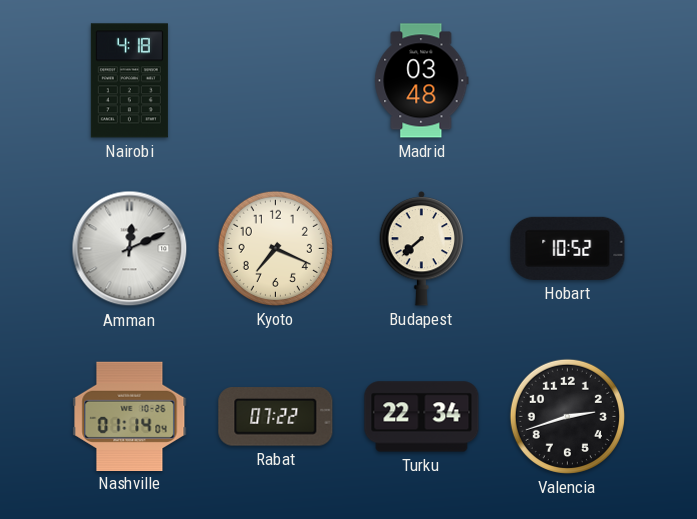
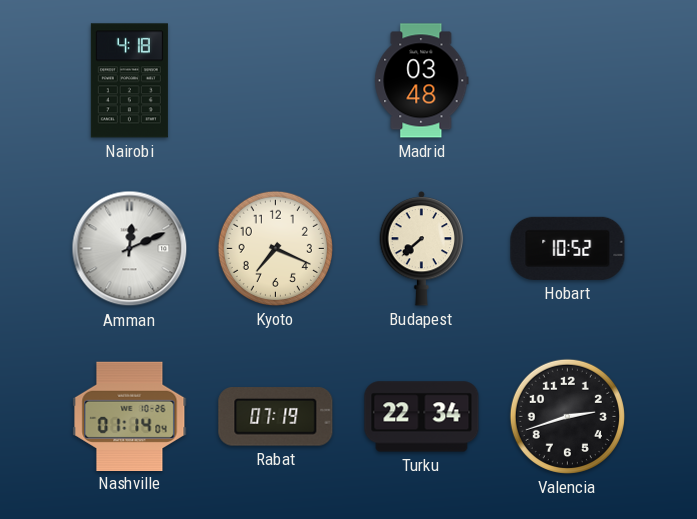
Rabat: 07:22 -> 07:19 (276, 417)
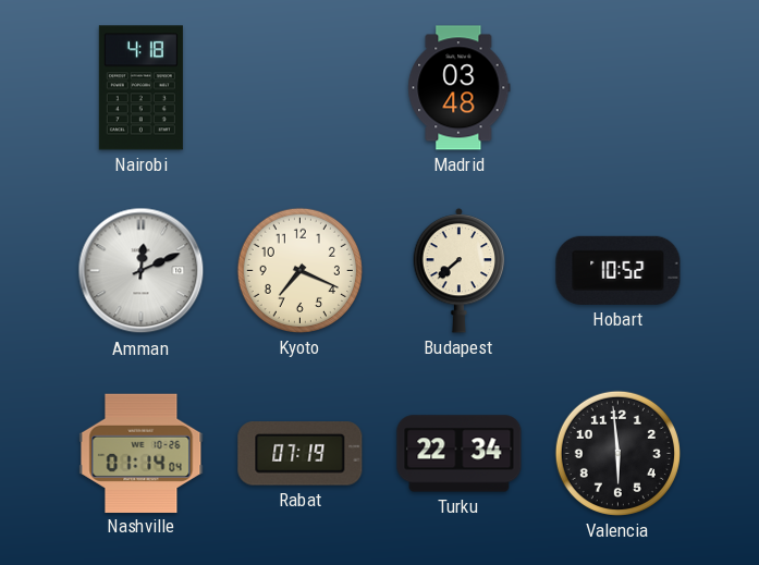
Valencia: 2:42 -> 5:59 (617, 453)
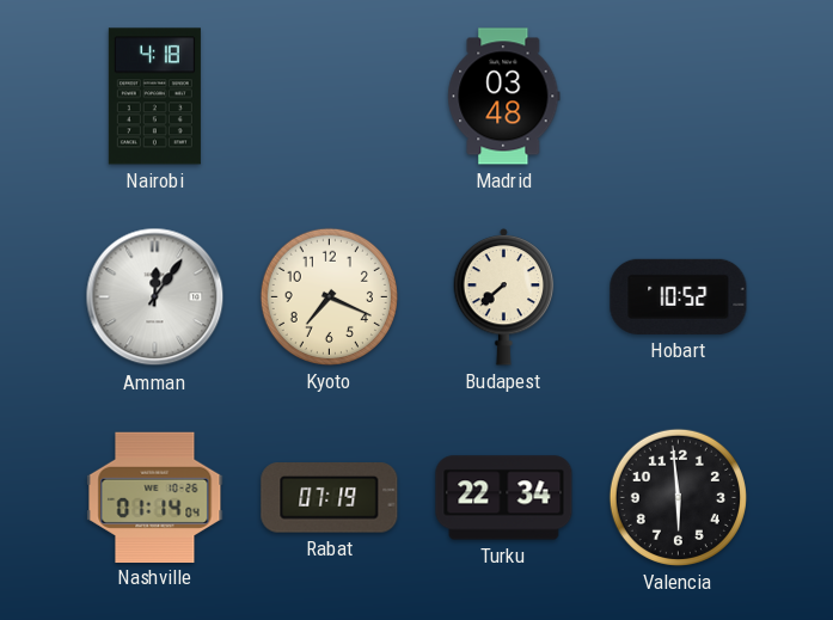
Amman: 12:11 -> 12:06 (155, 297)
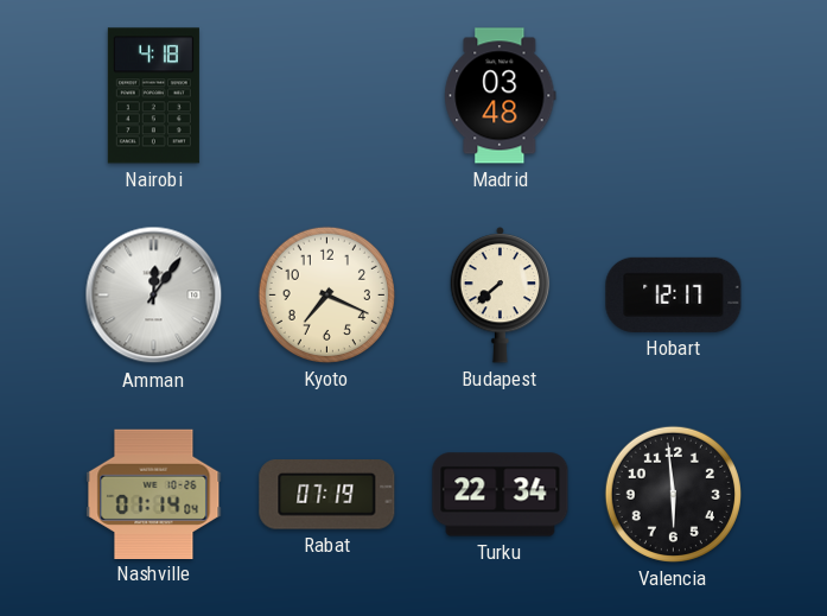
Hobart: 10:52 -> 12:17 (674, 294)
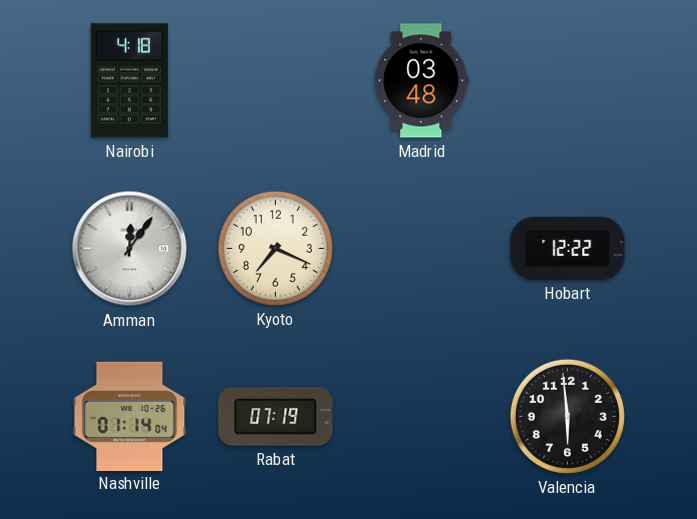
Budapest: 7:38 -> none (501, 294)
Hobart: 12:17 -> 12:22 (568, 248)
Turku: 22:34 -> none (501, 495)
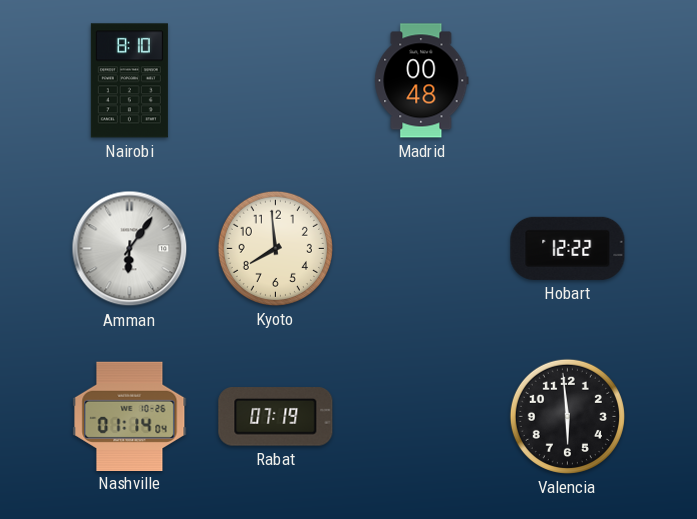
Nairobi: 4:18 -> 8:10 (129, 81)
Madrid: 03:48 -> 00:48 (422, 81)
Amman: 12:06 -> 6:06 (130, 249)
Kyoto: 7:19 -> 7:59 (275, 248)
